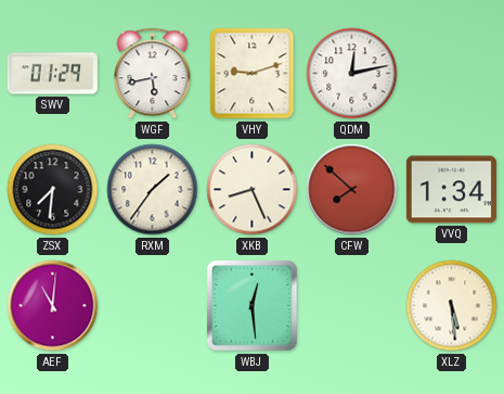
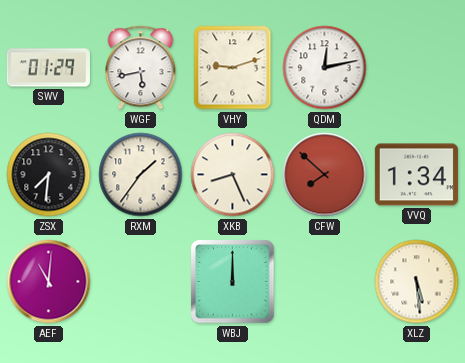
WBJ: 12:29 -> 12:00 (233, 282)
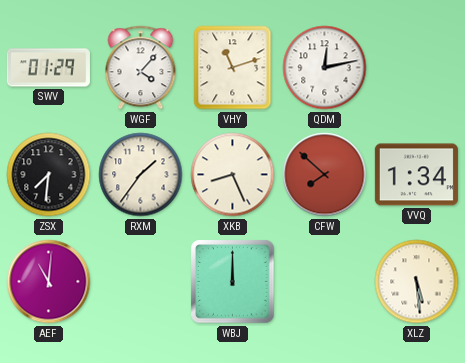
WGF: 5:43 -> 4:07 (141, 68)
VHY: 9:12 -> 11:12 (233, 68)
